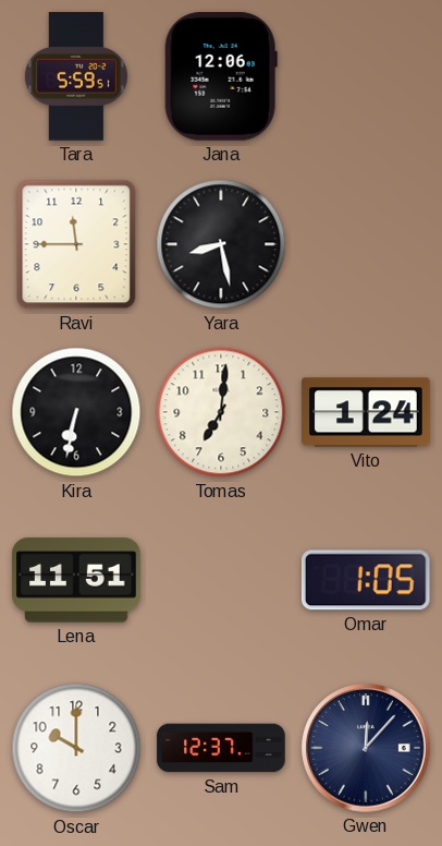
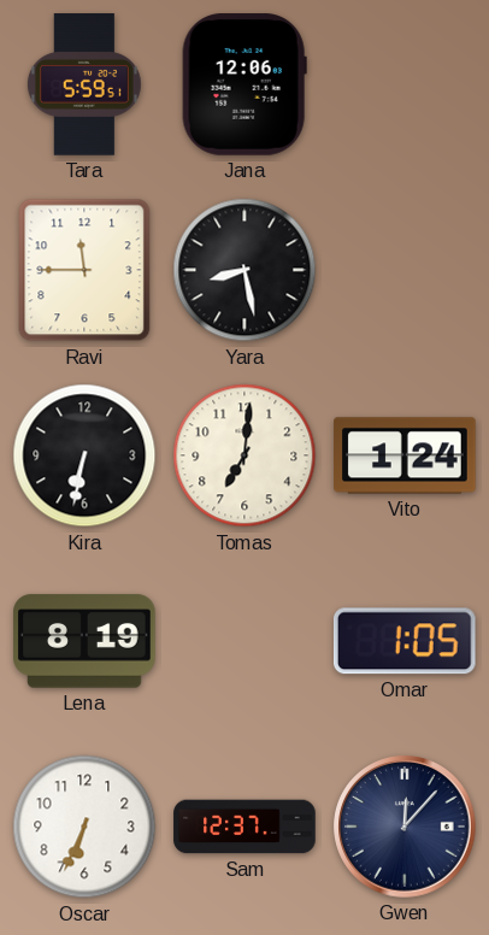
Lena: 11:51 -> 8:19 (84, 641)
Oscar: 10:00 -> 6:34 (84, 827)
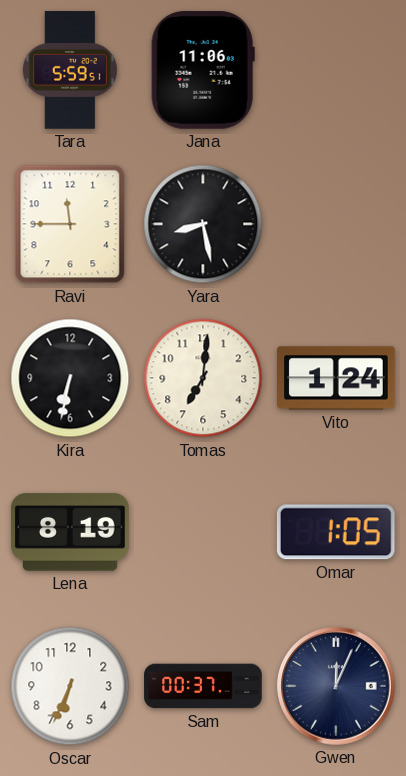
Jana: 12:06 -> 11:06 (203, 70)
Sam: 12:37 -> 00:37 (203, 686)
Gwen: 12:07 -> 12:04 (336, 686)
